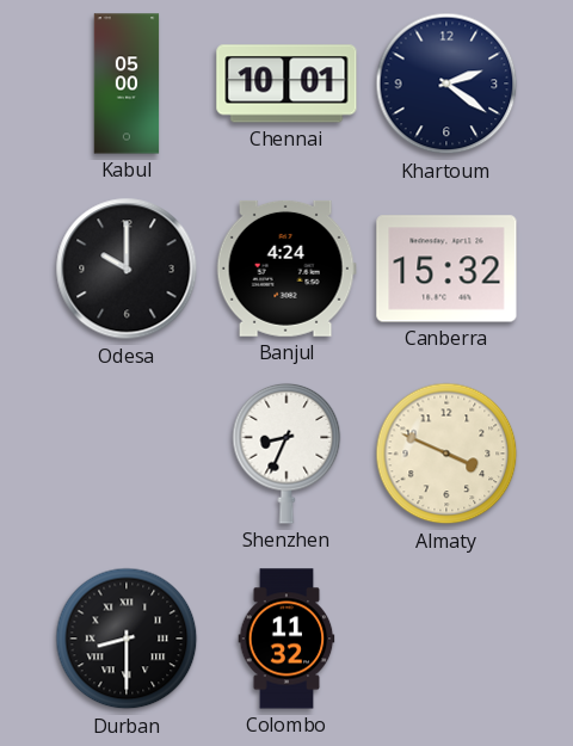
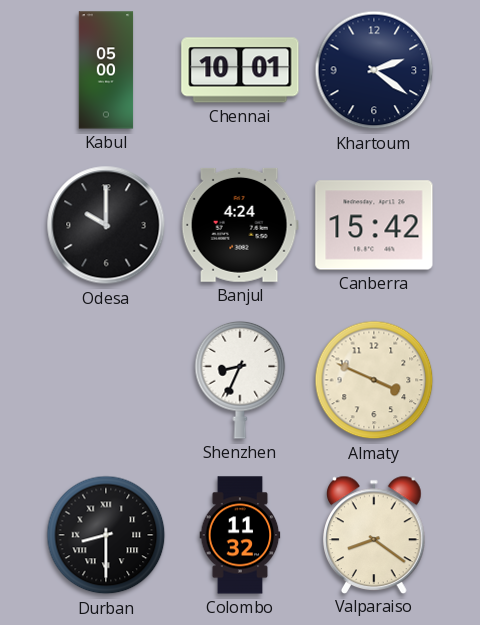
Canberra: 15:32 -> 15:42 (374, 225)
Valparaiso: none -> 8:21 (375, 534)
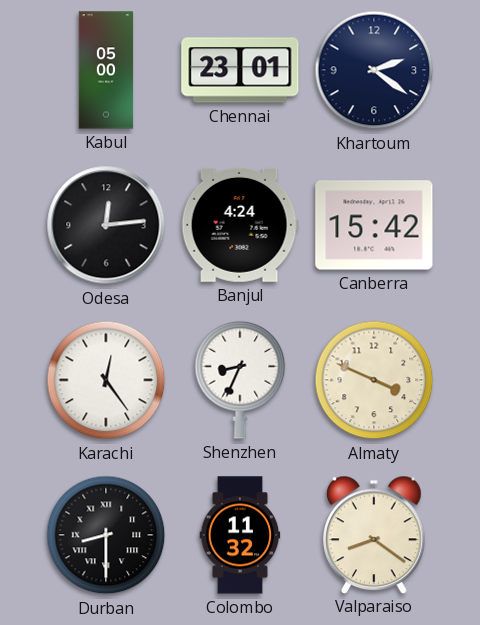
Chennai: 10:01 -> 23:01 (240, 70)
Odesa: 10:00 -> 12:14 (106, 225)
Karachi: none -> 12:24 (106, 380)
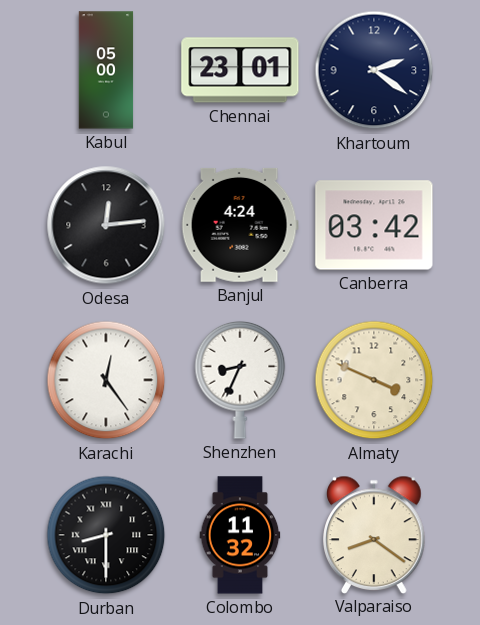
Canberra: 15:42 -> 03:42 (374, 225)
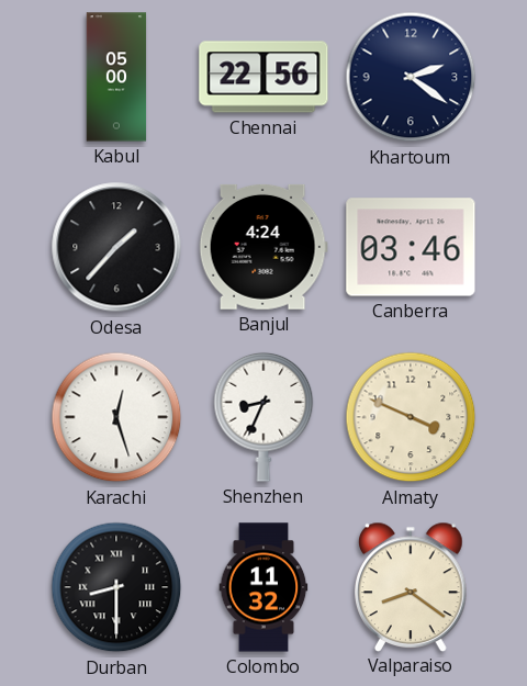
Chennai: 23:01 -> 22:56 (263, 77)
Odesa: 12:14 -> 1:37 (116, 247)
Canberra: 03:42 -> 03:46 (411, 247)
Karachi: 12:24 -> 12:27 (116, 417)
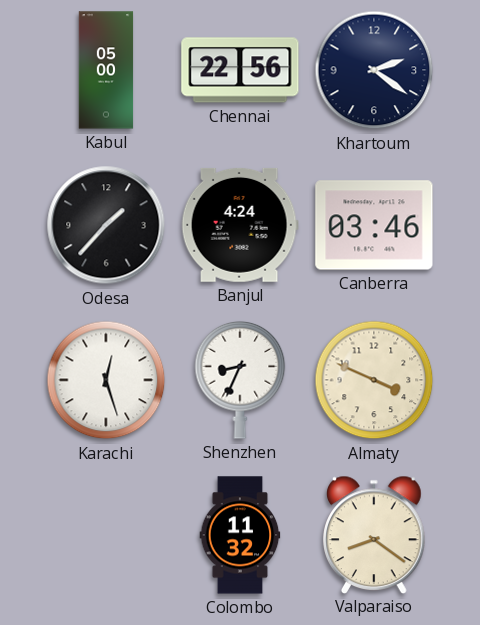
Durban: 8:30 -> none (116, 587)
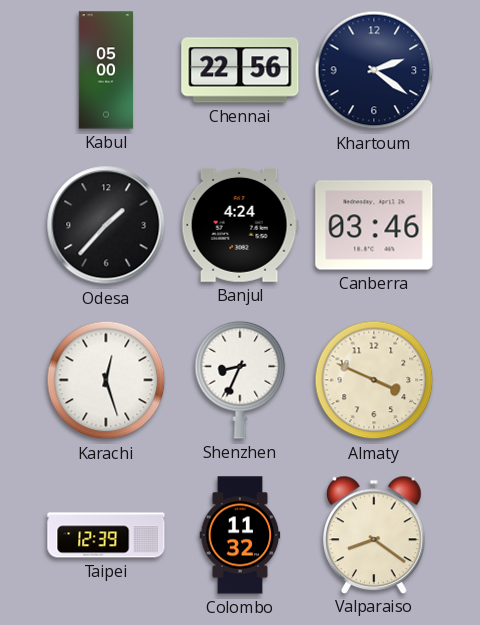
Taipei: none -> 12:39 (106, 535)
